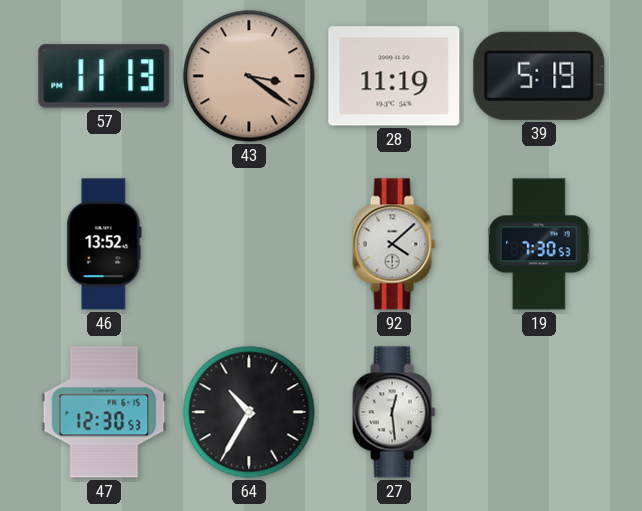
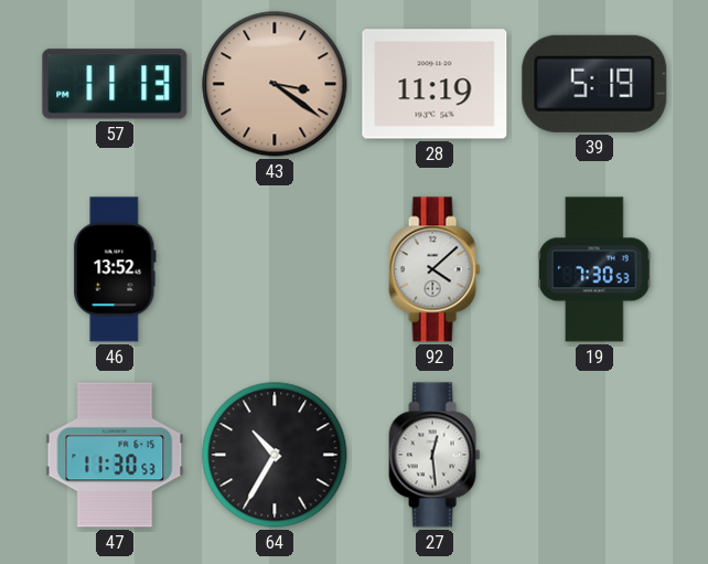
47: 12:30 -> 11:30 (115, 455)
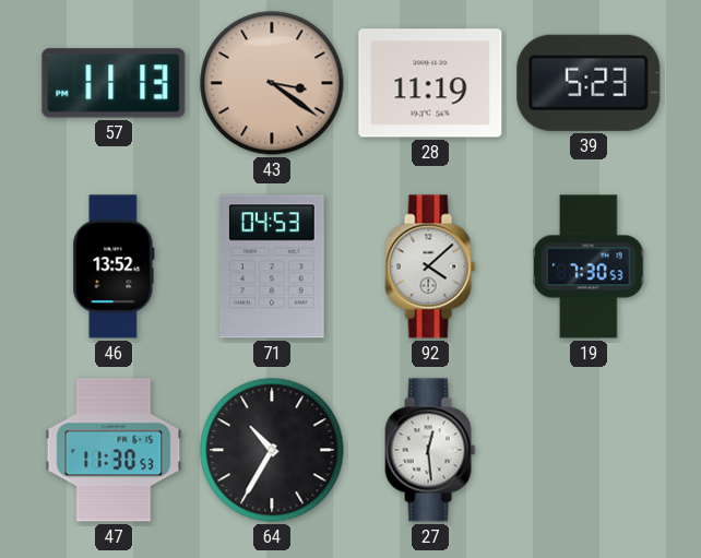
39: 5:19 -> 5:23 (589, 83)
71: none -> 04:53 (272, 266)
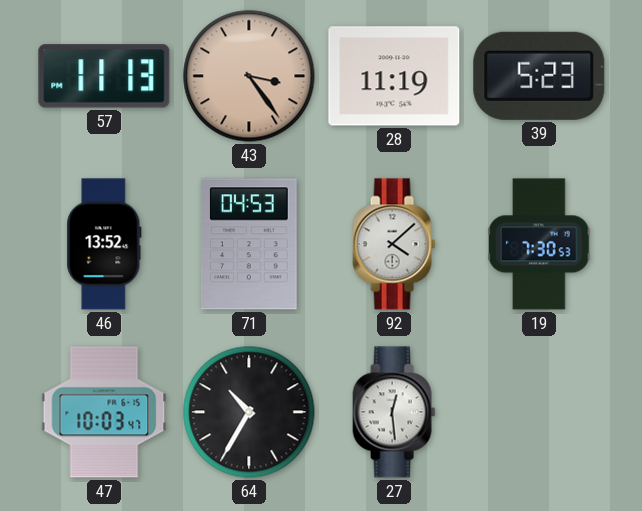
43: 3:21 -> 3:24 (249, 76)
47: 11:30 -> 10:03 (104, 412)
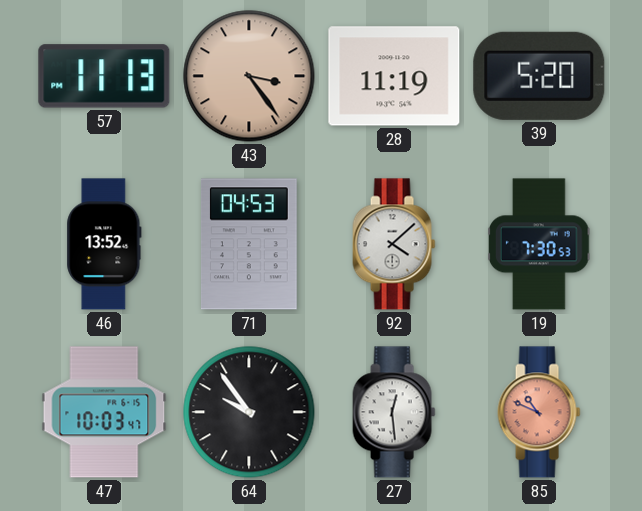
39: 5:23 -> 5:20 (539, 76)
64: 10:35 -> 9:54 (249, 412)
85: none -> 10:49 (539, 412)
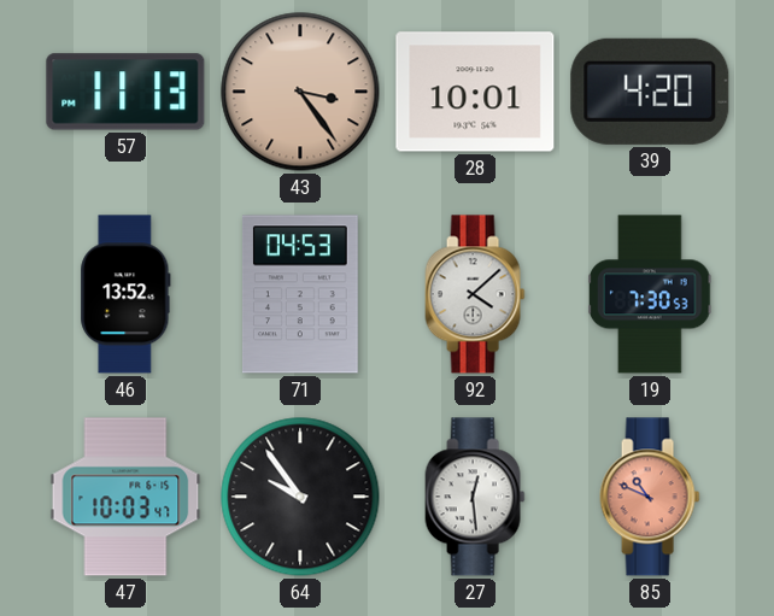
28: 11:19 -> 10:01 (475, 92)
39: 5:20 -> 4:20 (650, 92)
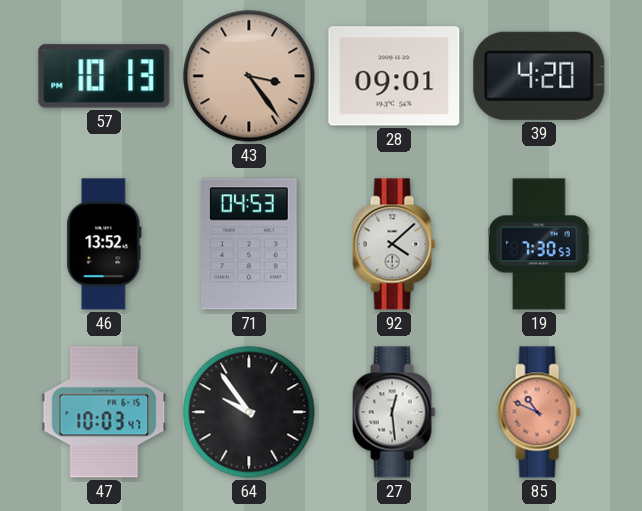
57: 11:13 -> 10:13 (104, 76)
28: 10:01 -> 09:01 (394, 76)
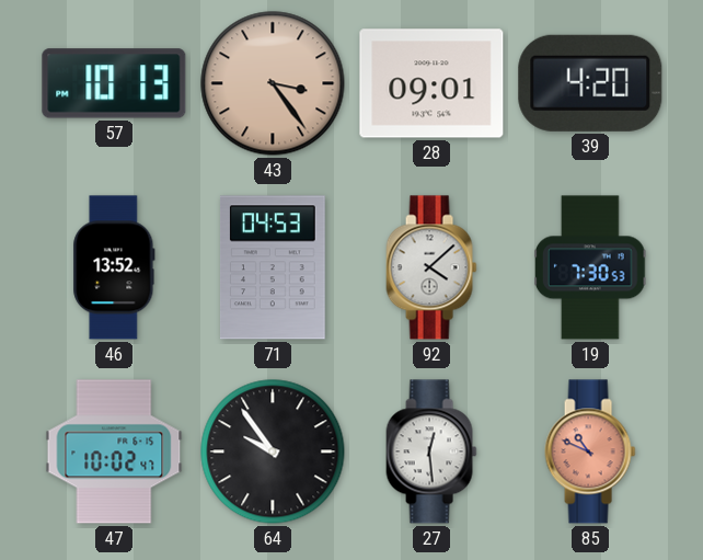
47: 10:03 -> 10:02 (114, 452)
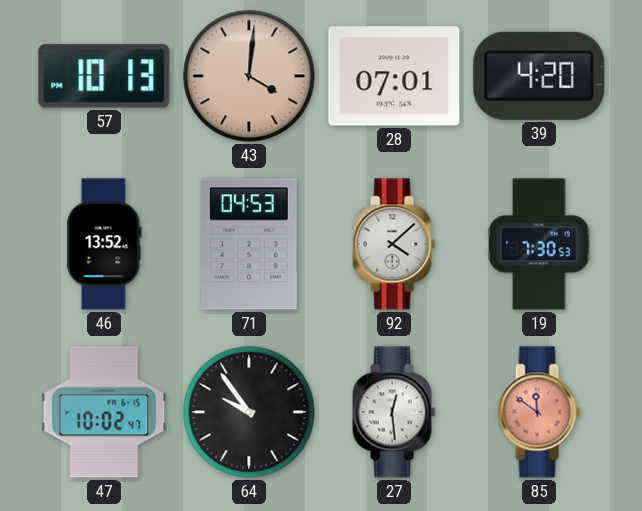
43: 3:24 -> 4:01 (249, 76)
28: 09:01 -> 07:01 (394, 76)
85: 10:49 -> 11:51 (539, 412)
